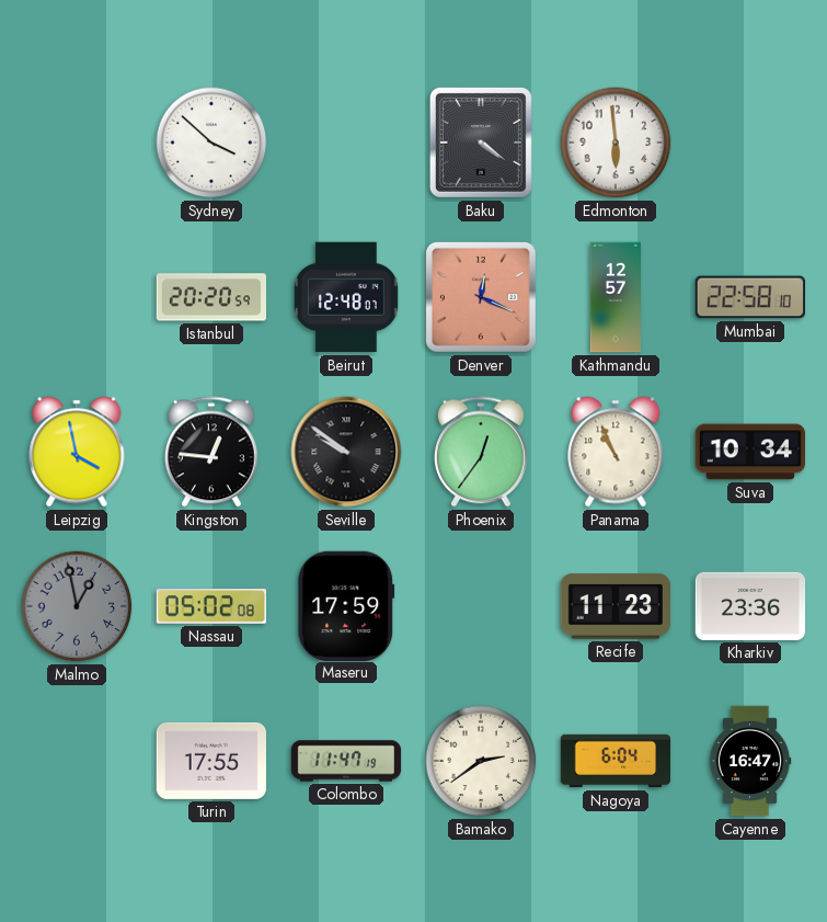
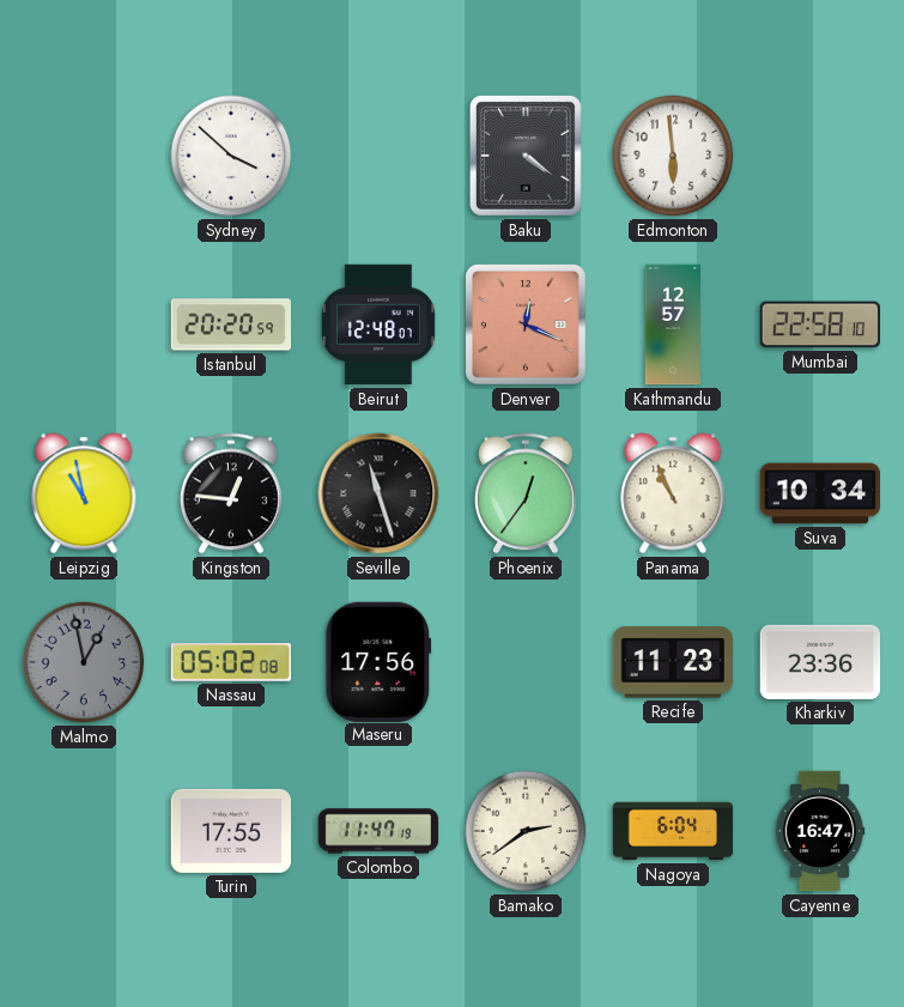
Leipzig: 3:58 -> 10:58 (84, 493)
Seville: 9:51 -> 11:27 (378, 493)
Maseru: 17:59 -> 17:56 (378, 661)
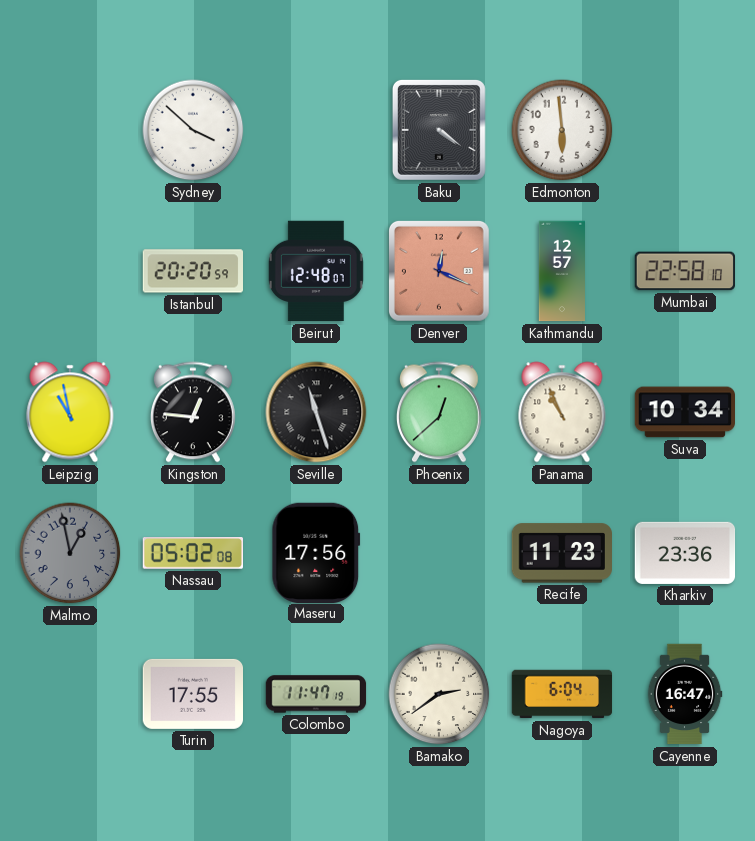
Phoenix: 12:36 -> 12:38 (439, 412)
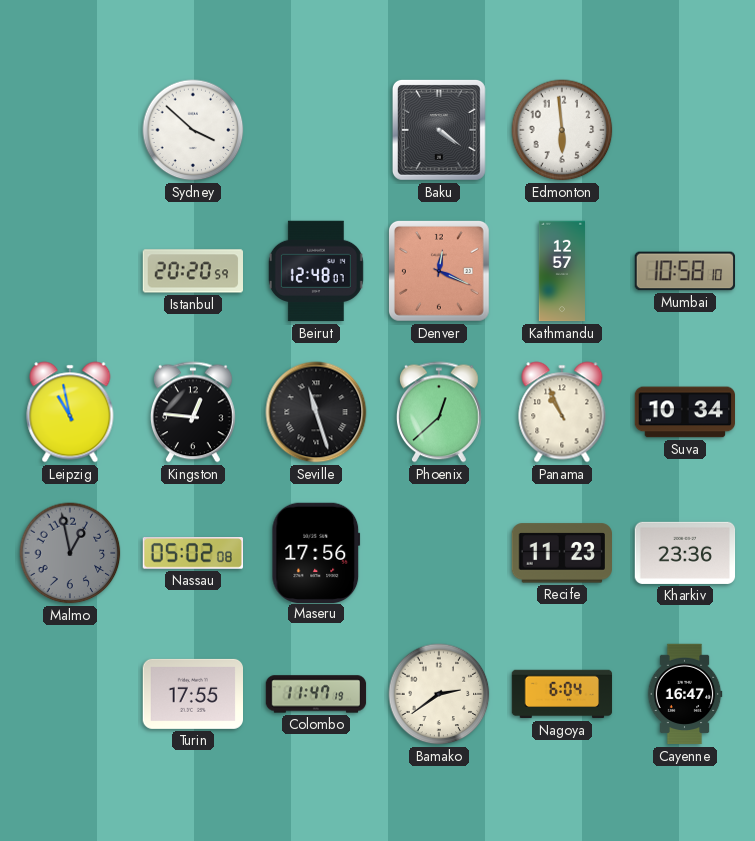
Mumbai: 22:58 -> 10:58 (684, 271)
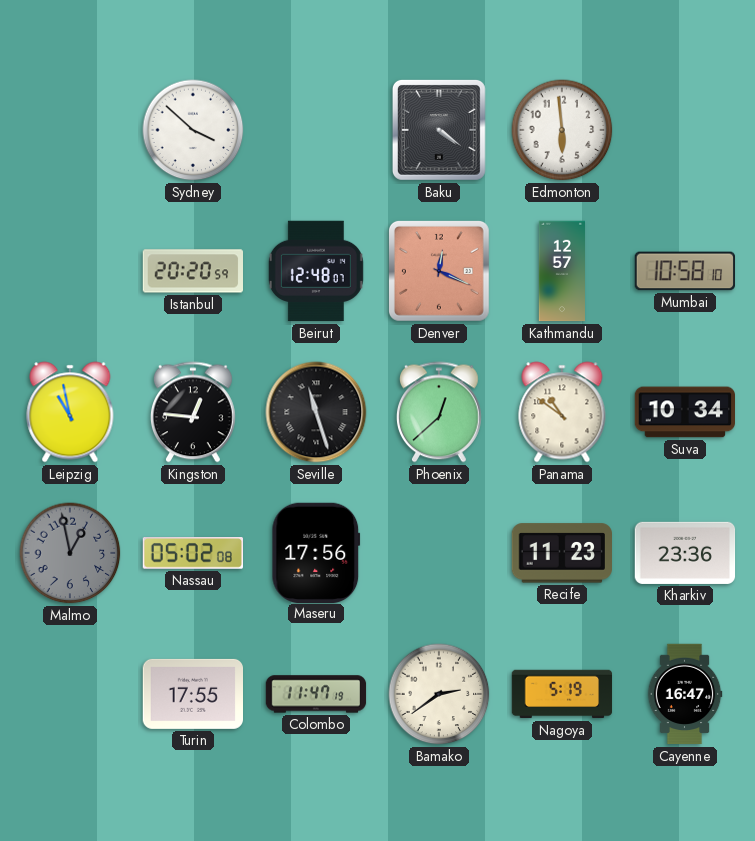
Panama: 10:56 -> 10:51 (562, 412)
Nagoya: 6:04 -> 5:19 (562, 694)
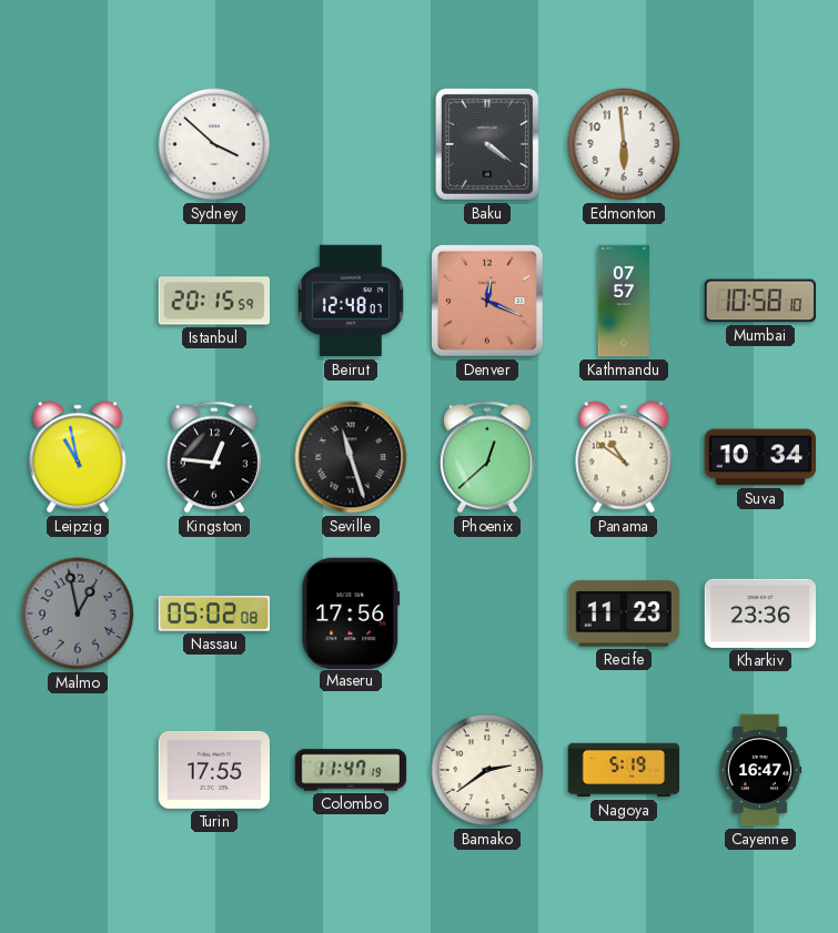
Istanbul: 20:20 -> 20:15 (213, 301)
Kathmandu: 12:57 -> 07:57 (623, 301)
